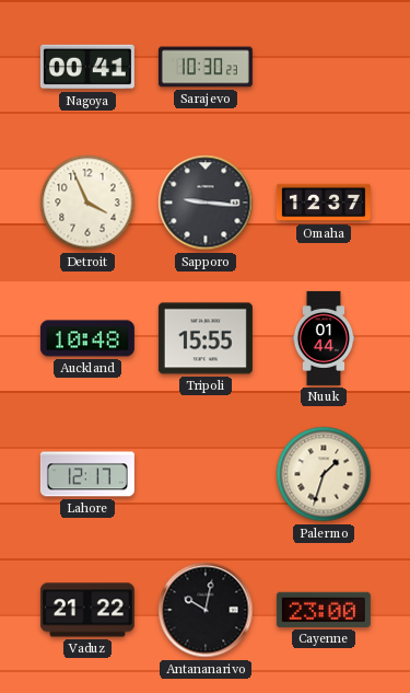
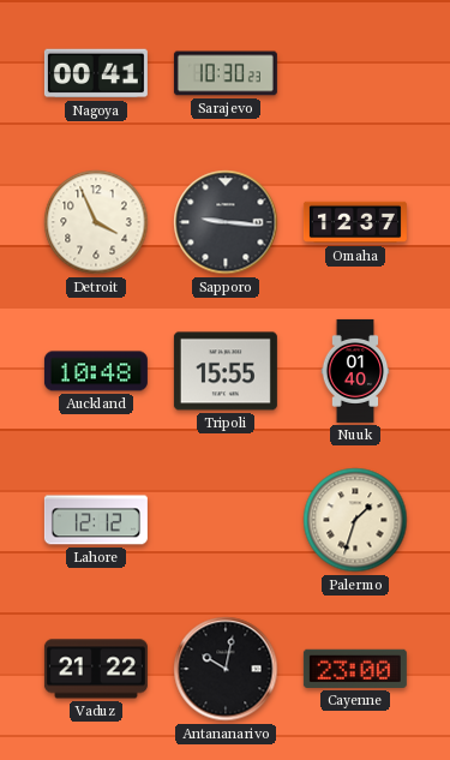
Nuuk: 01:44 -> 01:40 (355, 371)
Lahore: 12:17 -> 12:12 (96, 520)
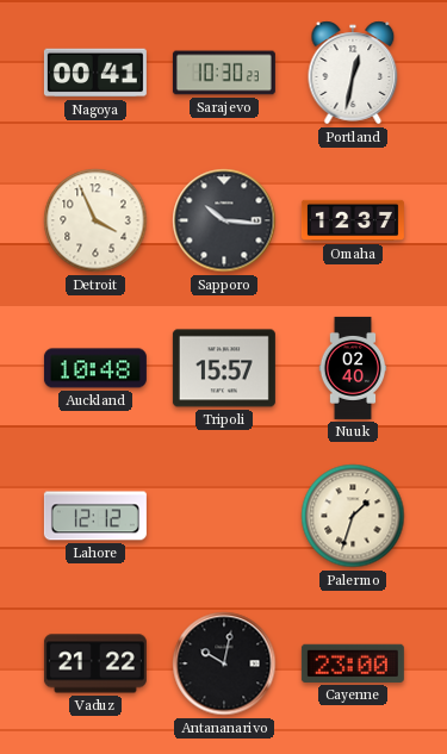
Portland: none -> 12:32 (353, 73)
Sapporo: 9:16 -> 10:16 (224, 220)
Tripoli: 15:55 -> 15:57 (224, 368)
Nuuk: 01:40 -> 02:40 (353, 368)
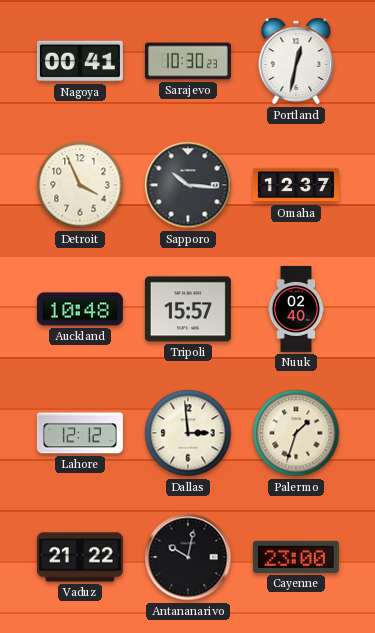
Dallas: none -> 2:59 (188, 433)
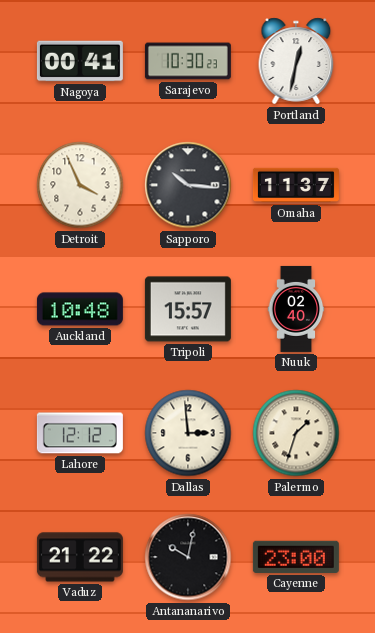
Omaha: 12:37 -> 11:37 (296, 185)
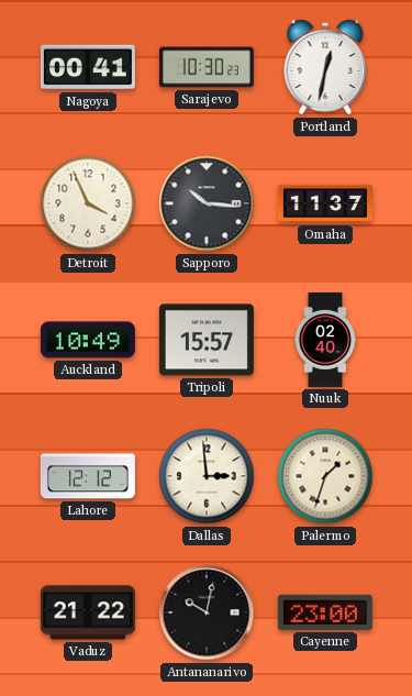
Auckland: 10:48 -> 10:49 (88, 340)
